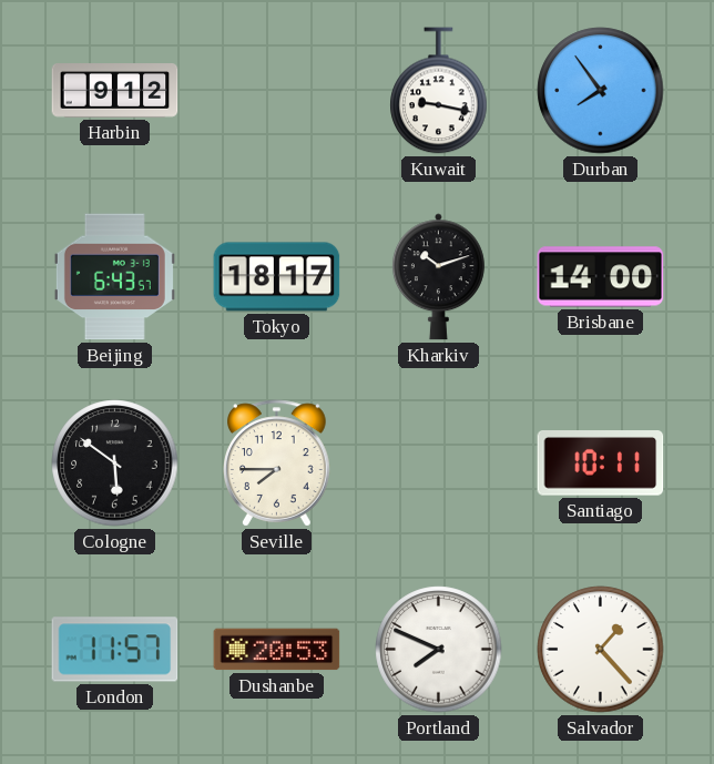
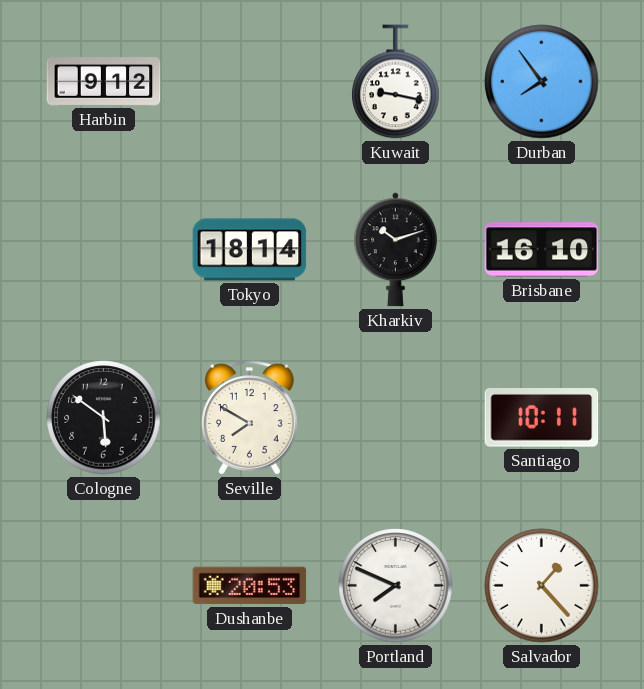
Beijing: 6:43 -> none (114, 277)
Tokyo: 18:17 -> 18:14 (250, 250)
Brisbane: 14:00 -> 16:10 (542, 250)
Seville: 7:45 -> 7:50 (250, 418)
London: 11:57 -> none (115, 650)
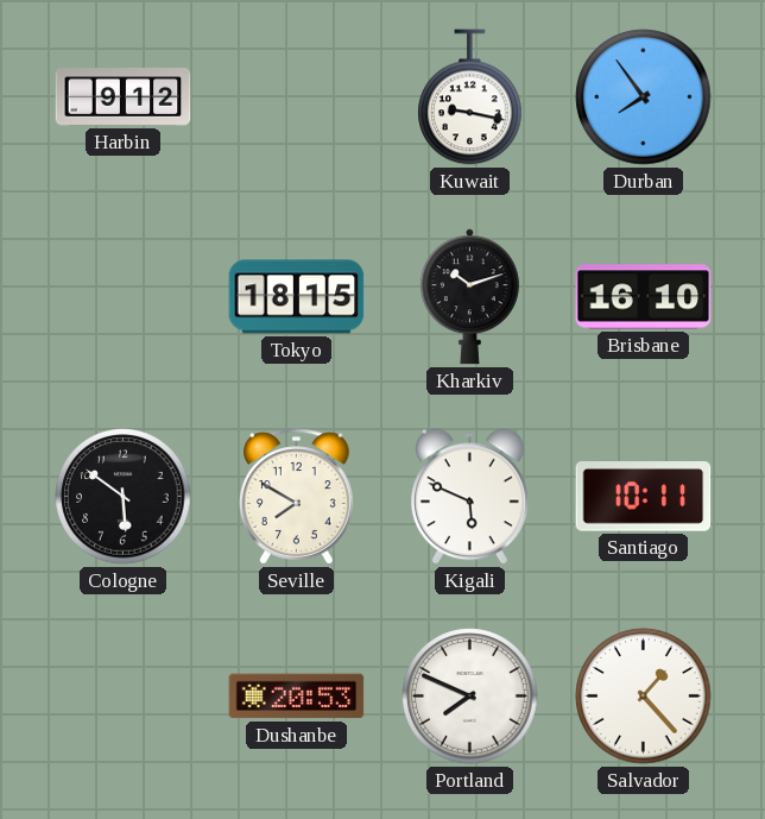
Tokyo: 18:14 -> 18:15 (297, 297)
Kigali: none -> 5:49 (469, 497)
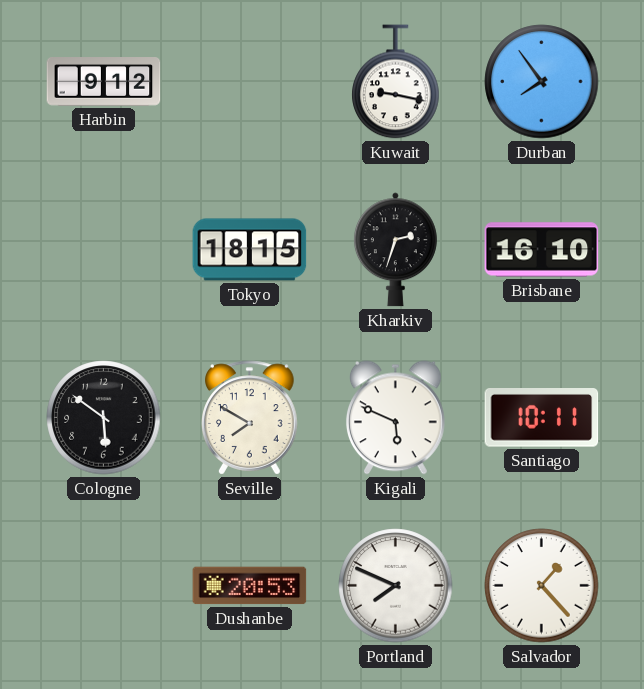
Kharkiv: 10:12 -> 2:33 (395, 250)
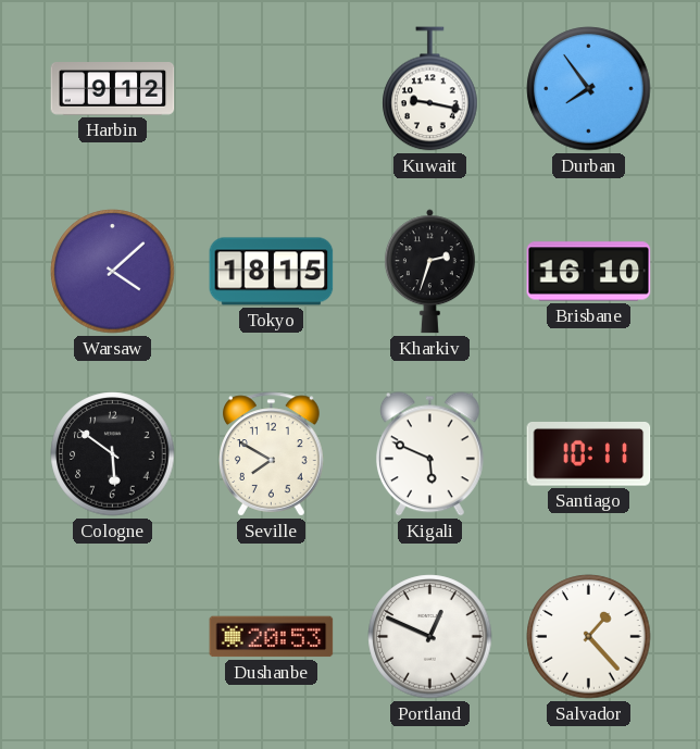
Warsaw: none -> 4:08 (113, 272)
Portland: 7:49 -> 12:49 (430, 637)
